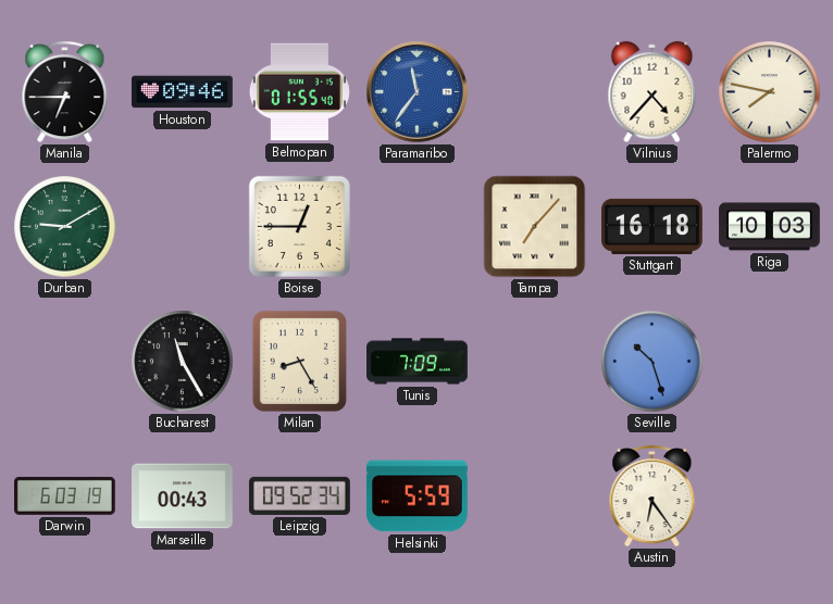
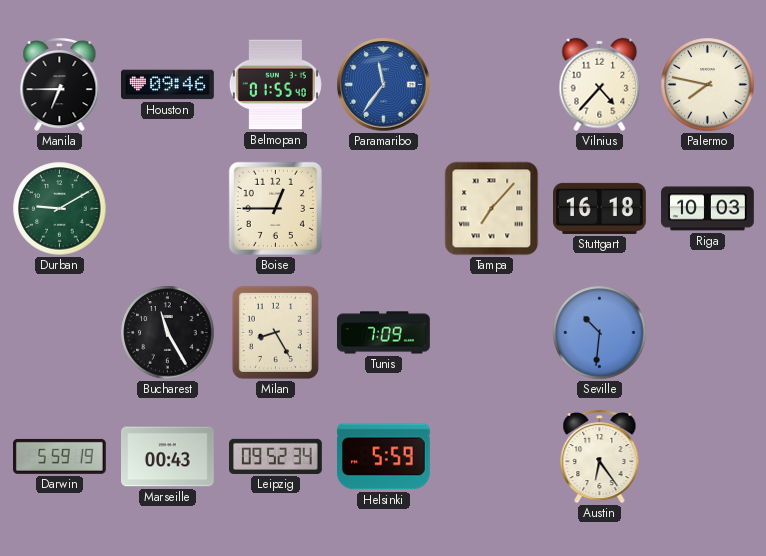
Seville: 10:27 -> 10:31 (600, 333)
Darwin: 6:03 -> 5:59 (60, 456)
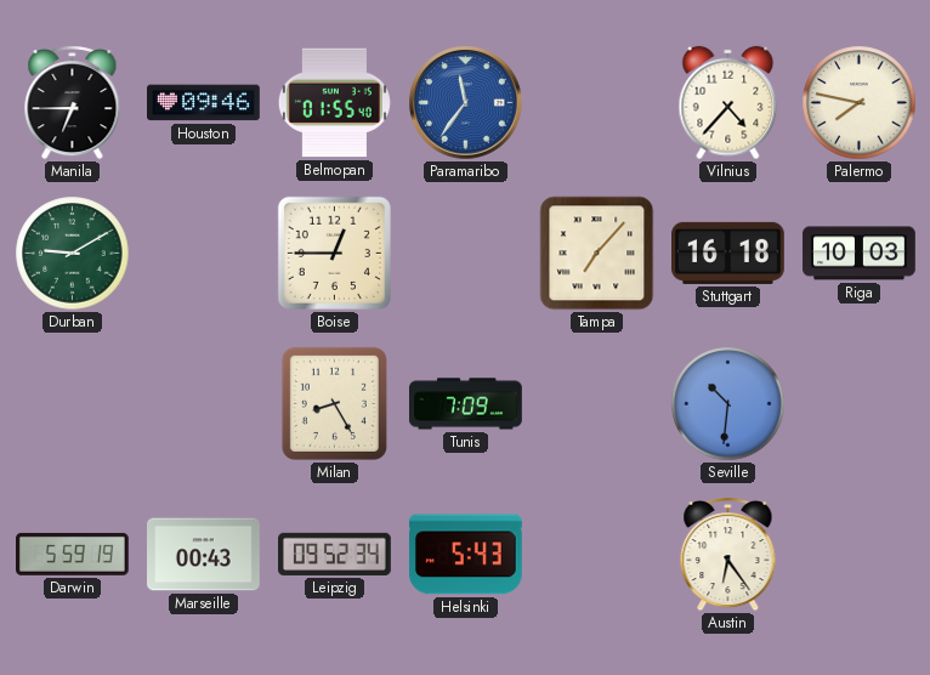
Bucharest: 11:25 -> none (168, 333)
Helsinki: 5:59 -> 5:43 (465, 555)
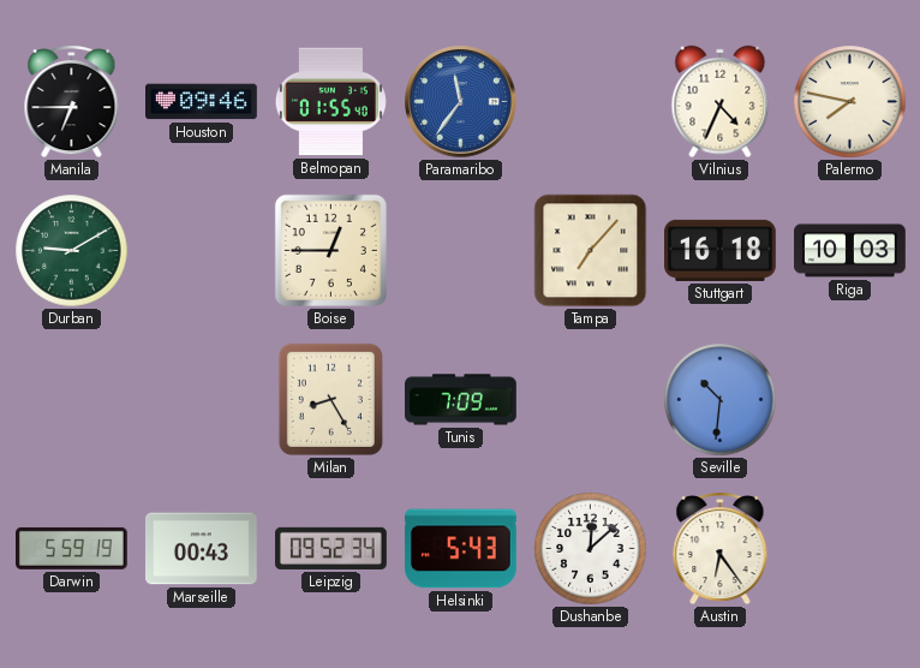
Vilnius: 4:37 -> 4:34 (721, 102)
Dushanbe: none -> 12:08 (591, 549)
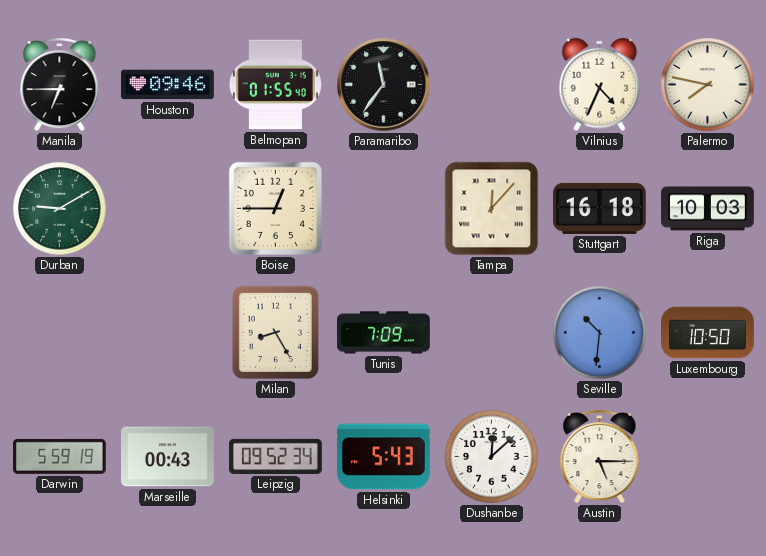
Paramaribo dial: blue -> black (384, 85)
Tampa: 7:07 -> 12:07 (492, 209)
Luxembourg: none -> 10:50 (708, 333)
Austin: 6:24 -> 5:15 (600, 457)
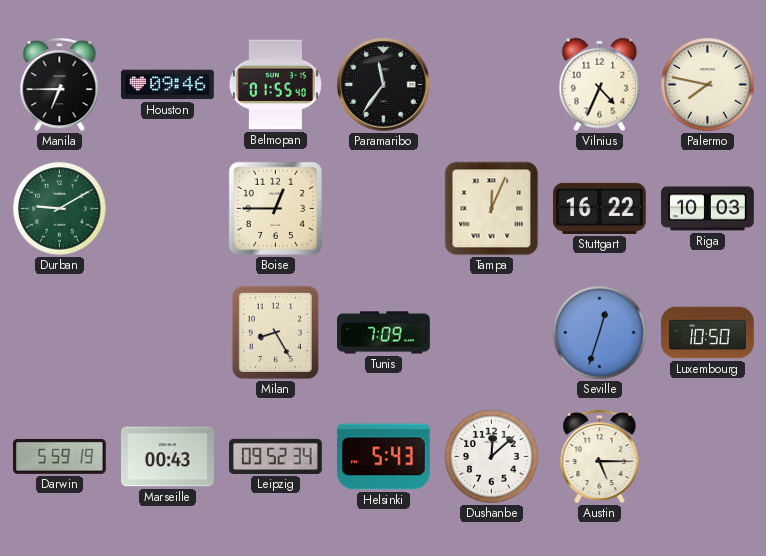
Tampa: 12:07 -> 12:04 (492, 209)
Stuttgart: 16:18 -> 16:22 (600, 208)
Seville: 10:31 -> 12:33 (600, 333)
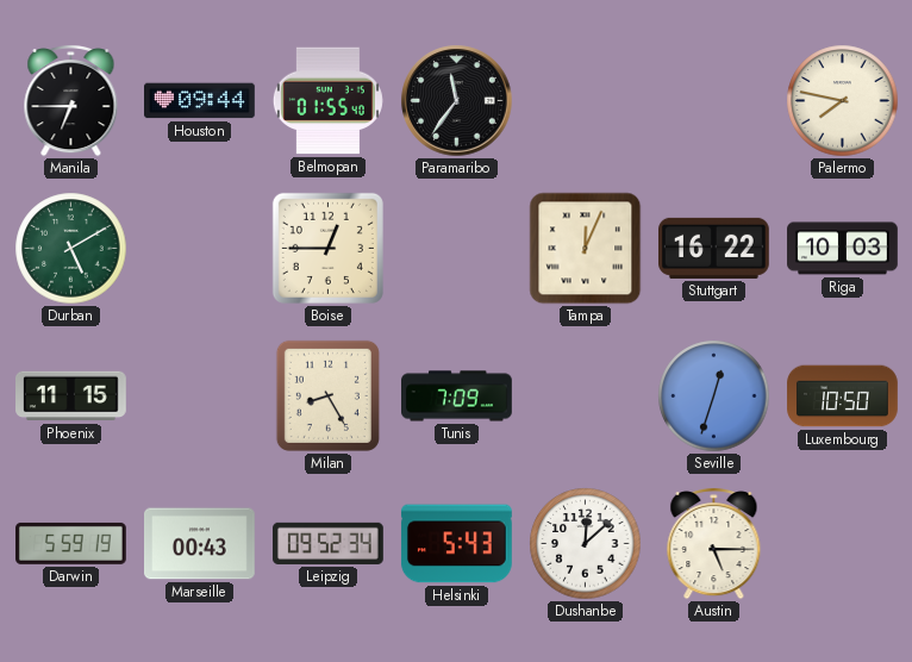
Houston: 09:46 -> 09:44 (200, 101)
Vilnius: 4:34 -> none (600, 85)
Durban: 9:10 -> 5:10 (71, 249)
Phoenix: none -> 11:15 (71, 396)
